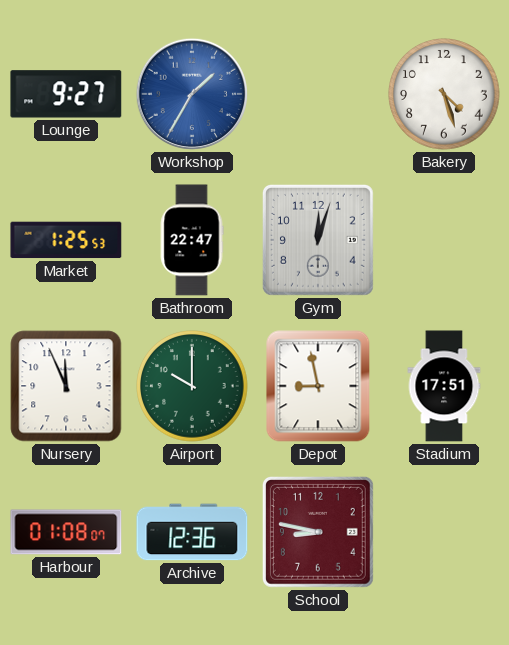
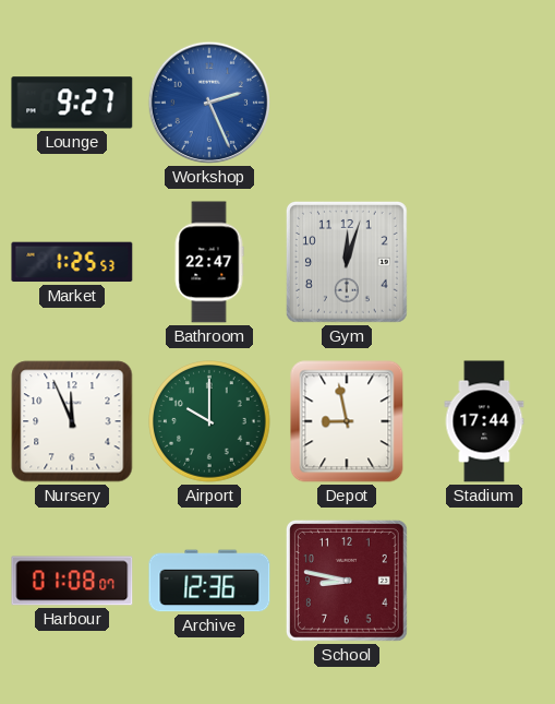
Workshop: 1:35 -> 2:26 (209, 103)
Bakery: 4:27 -> none (444, 94)
Stadium: 17:51 -> 17:44 (484, 421)
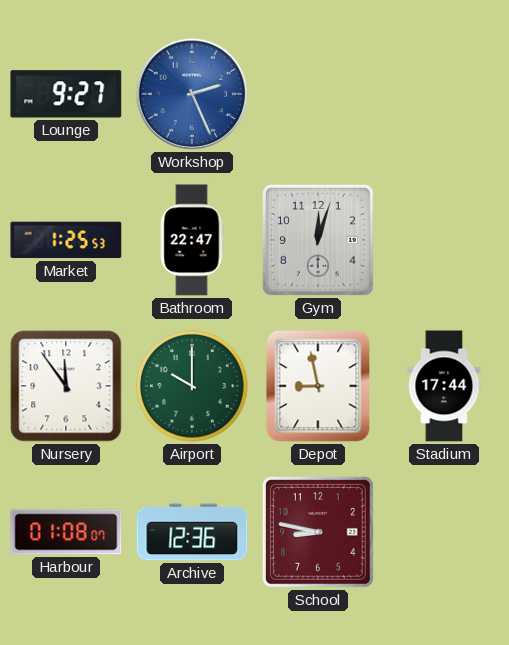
Nursery: 11:56 -> 11:54 (66, 386)
